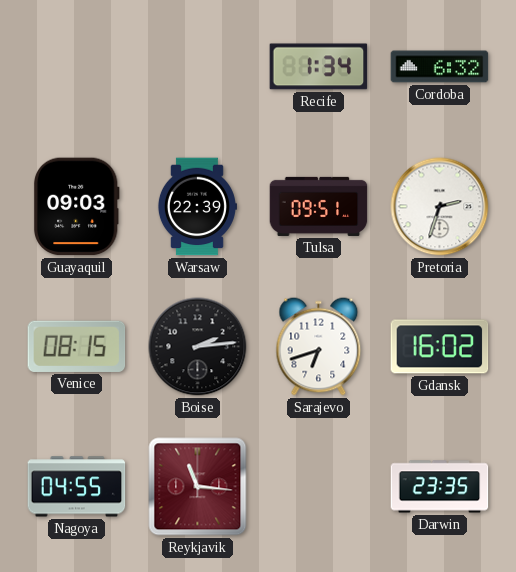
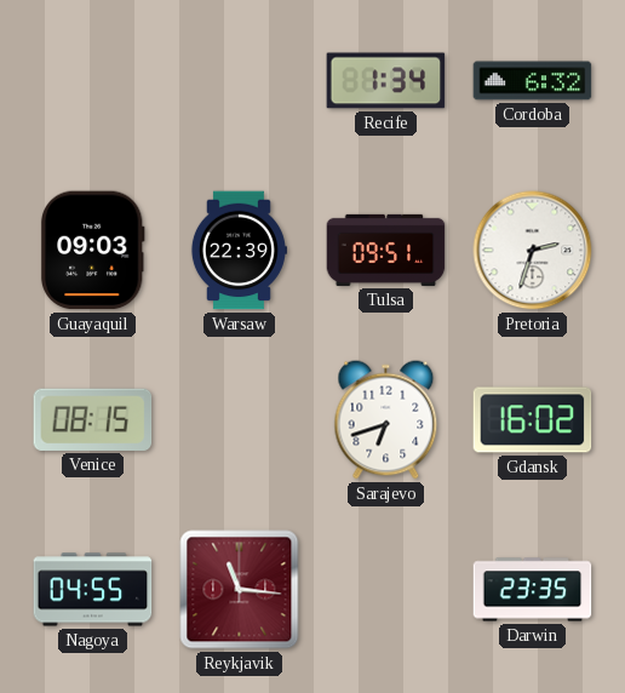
Boise: 2:14 -> none (198, 347)
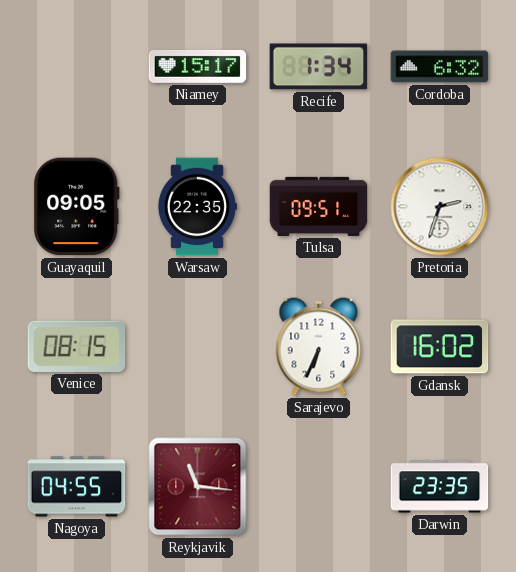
Niamey: none -> 15:17 (198, 66)
Guayaquil: 09:03 -> 09:05 (76, 207)
Warsaw: 22:39 -> 22:35 (197, 207)
Sarajevo: 6:42 -> 6:34 (319, 347)
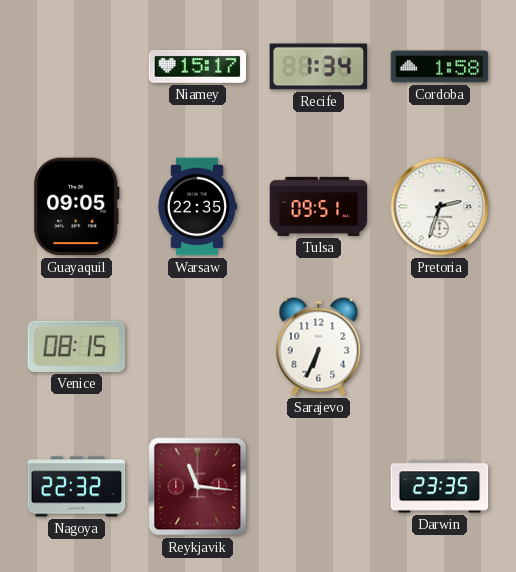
Cordoba: 6:32 -> 1:58 (440, 67)
Gdansk: 16:02 -> none (440, 347)
Nagoya: 04:55 -> 22:32 (77, 487)
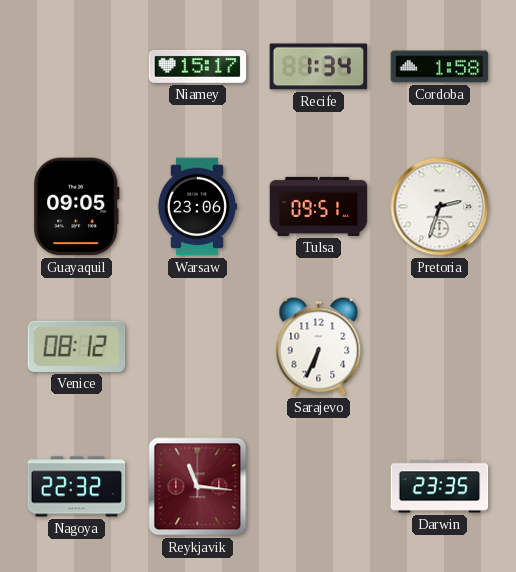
Warsaw: 22:35 -> 23:06 (197, 207)
Venice: 08:15 -> 08:12 (77, 346)
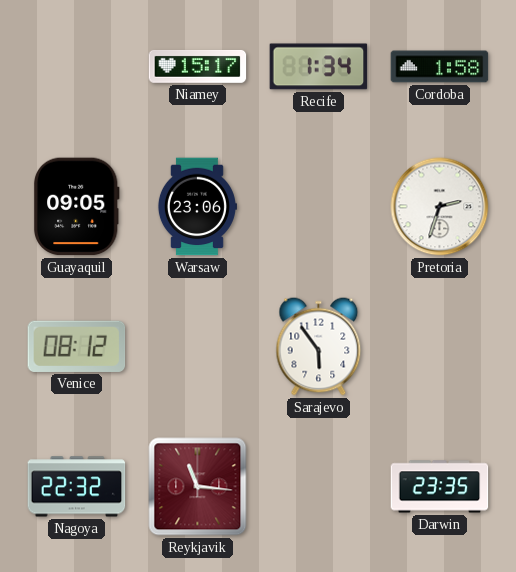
Tulsa: 09:51 -> none (319, 206)
Sarajevo: 6:34 -> 5:54 (319, 347)
